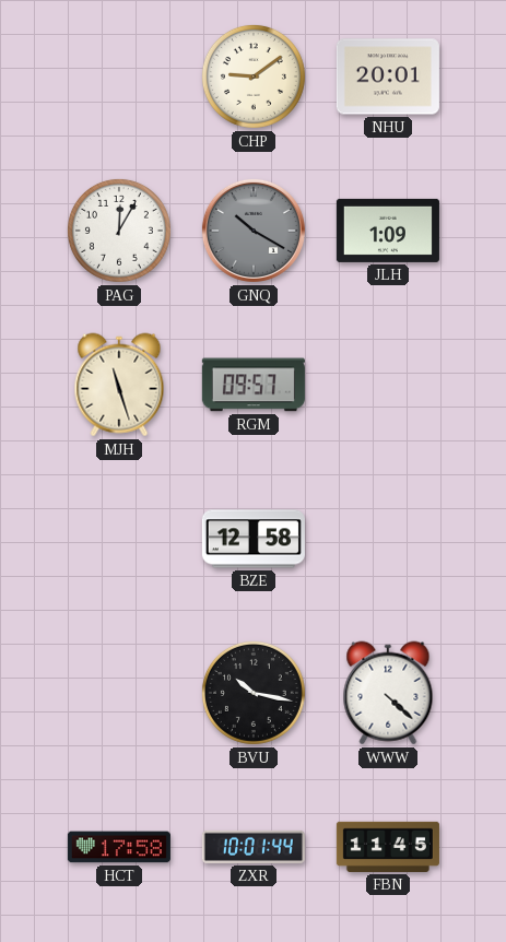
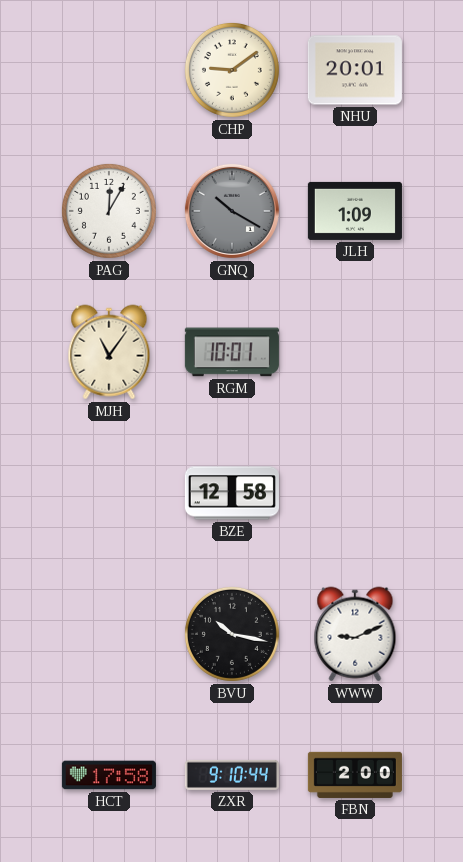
MJH: 11:27 -> 11:06 (109, 352)
RGM: 09:57 -> 10:01 (232, 352)
WWW: 4:22 -> 9:11 (355, 634)
ZXR: 10:01 -> 9:10 (232, 775)
FBN: 11:45 -> 2:00 (355, 775)
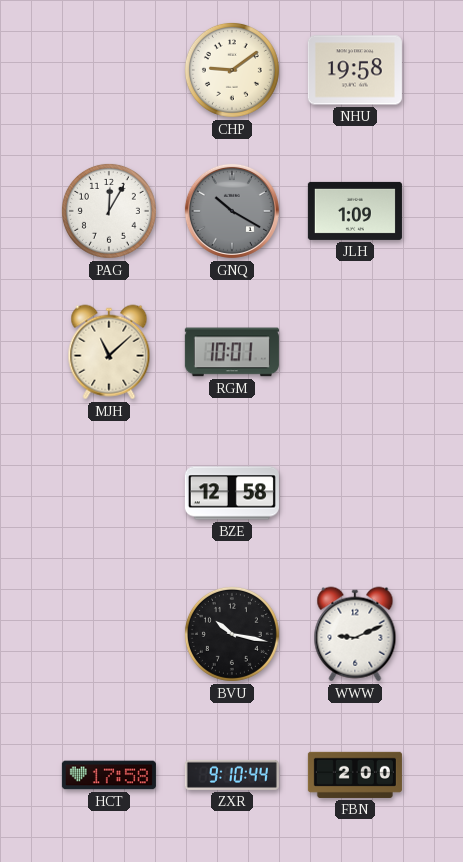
NHU: 20:01 -> 19:58 (355, 70)
MJH: 11:06 -> 11:08 (109, 352)
